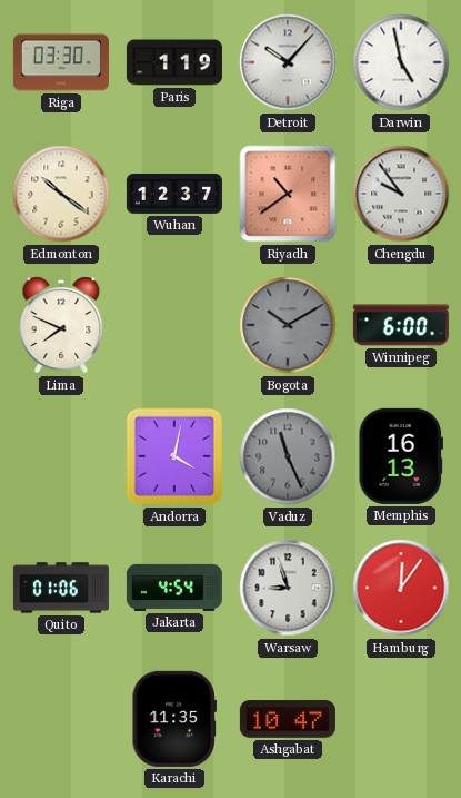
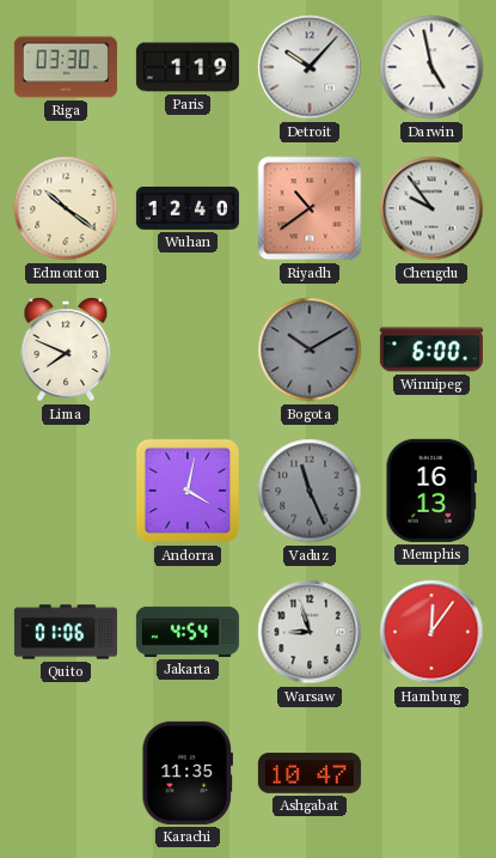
Wuhan: 12:37 -> 12:40 (188, 208)
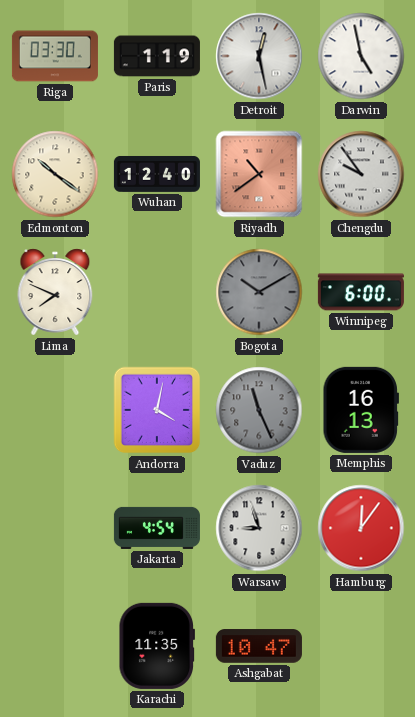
Detroit: 10:07 -> 12:28 (259, 56)
Quito: 01:06 -> none (66, 632)
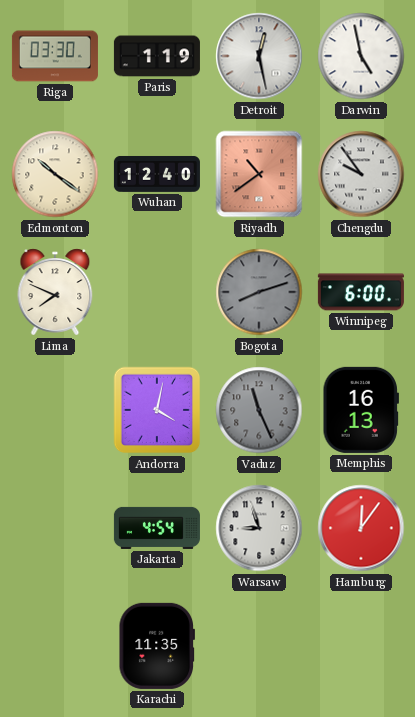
Bogota: 10:10 -> 8:12 (259, 292)
Ashgabat: 10:47 -> none (259, 646)
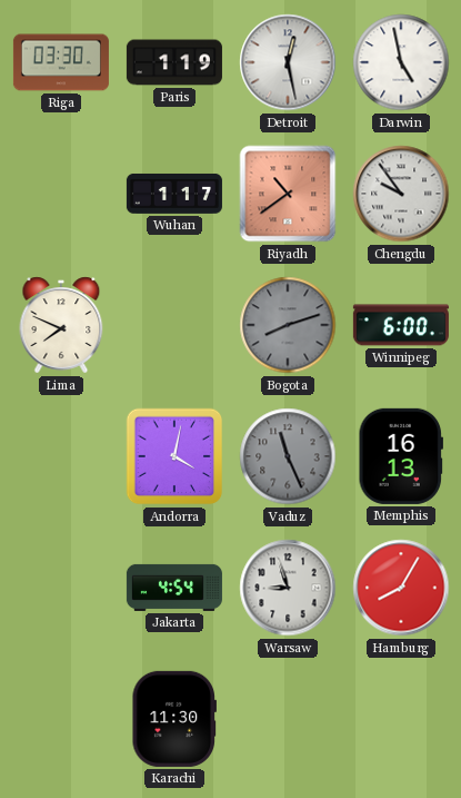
Edmonton: 10:21 -> none (55, 174)
Wuhan: 12:40 -> 1:17 (174, 194)
Hamburg: 12:06 -> 8:05 (401, 588)
Karachi: 11:35 -> 11:30 (173, 719)
